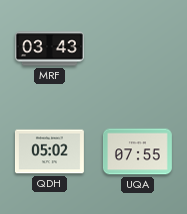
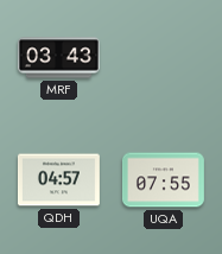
QDH: 05:02 -> 04:57 (58, 180)
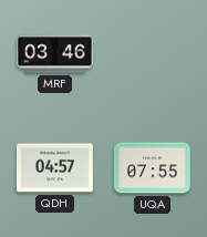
MRF: 03:43 -> 03:46 (54, 54)
